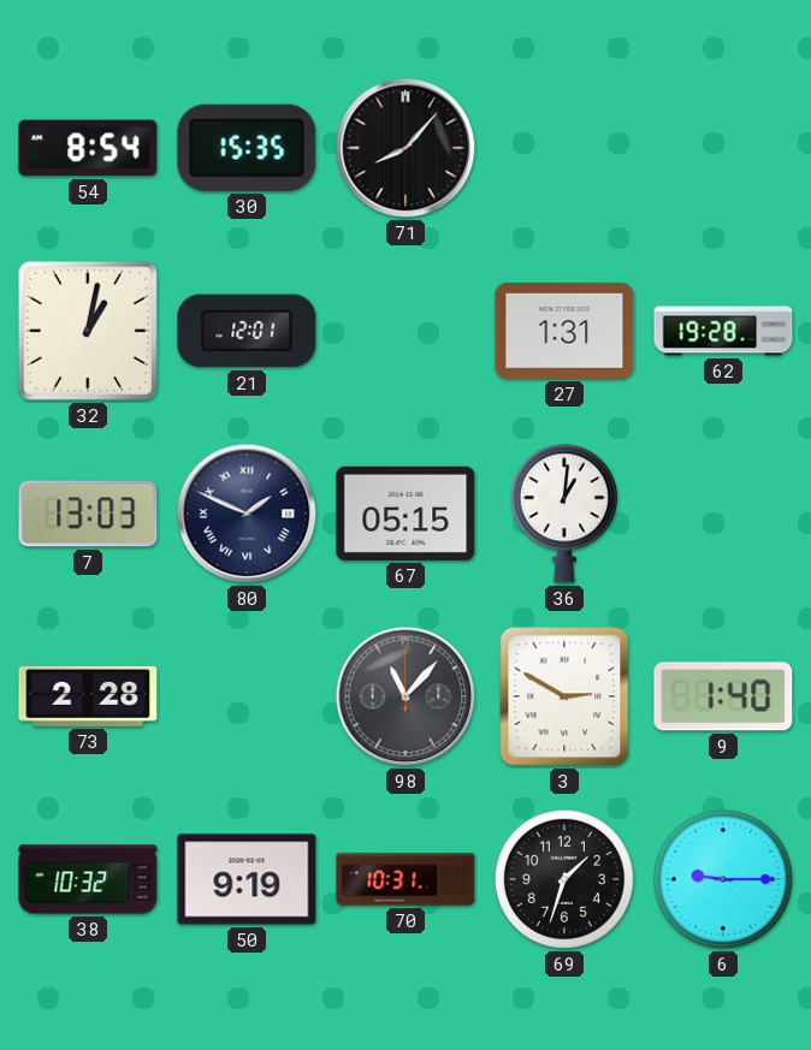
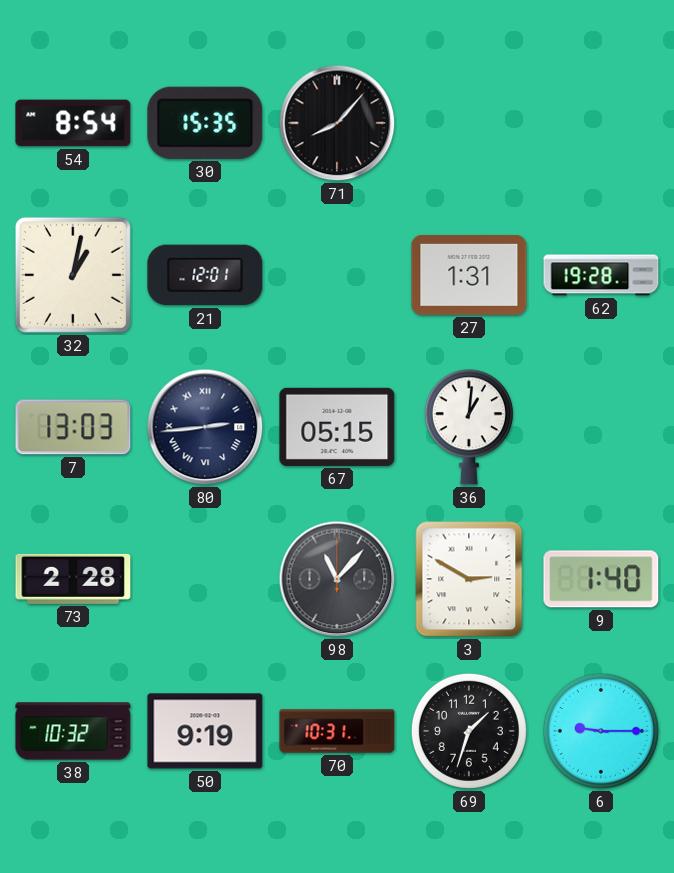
80: 1:49 -> 2:44 (205, 427)
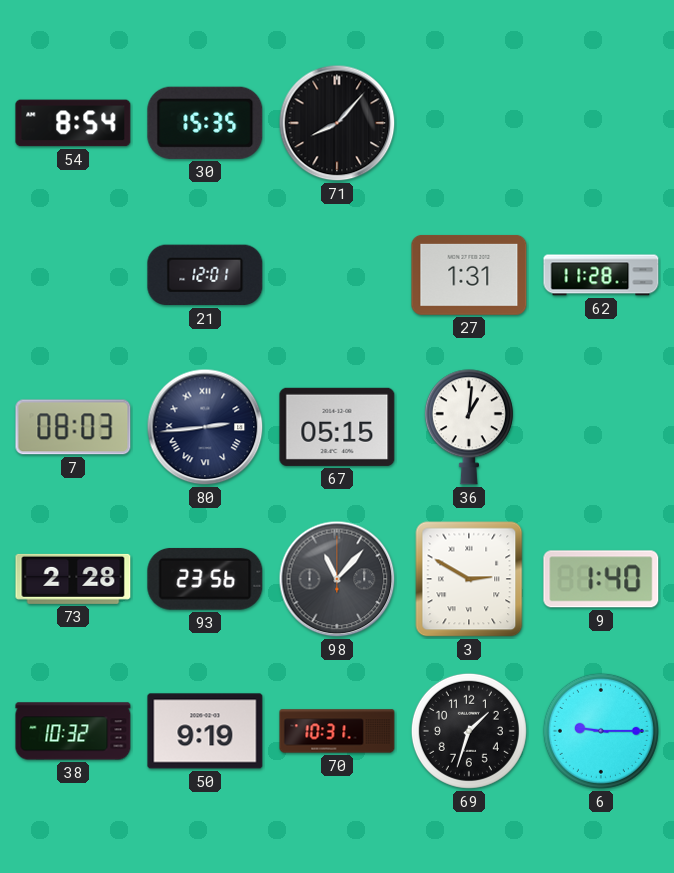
32: 1:02 -> none (73, 275)
62: 19:28 -> 11:28 (601, 275)
7: 13:03 -> 08:03 (73, 427)
93: none -> 23:56 (205, 579)
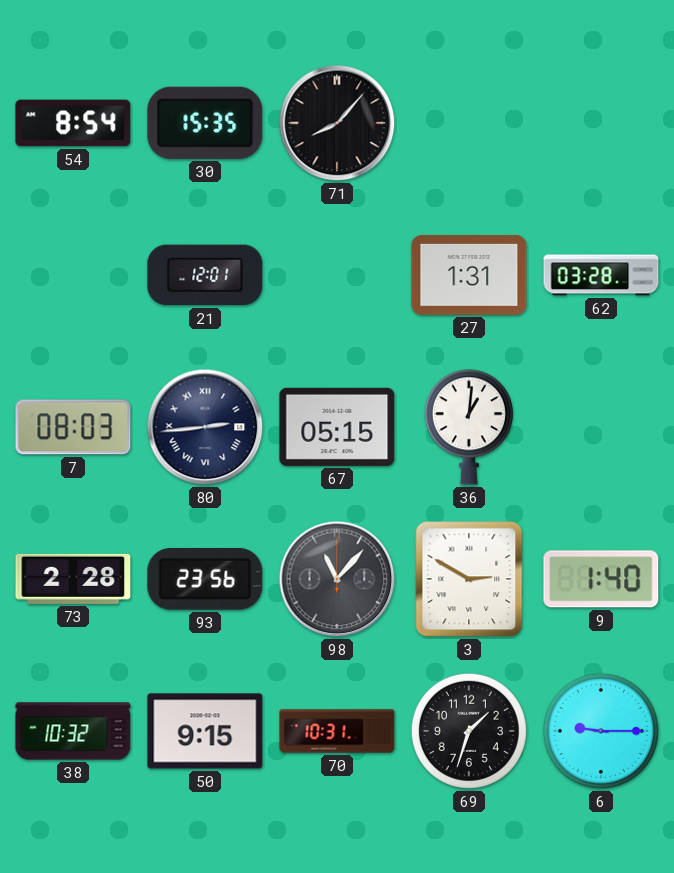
62: 11:28 -> 03:28 (601, 275)
50: 9:19 -> 9:15 (205, 731)
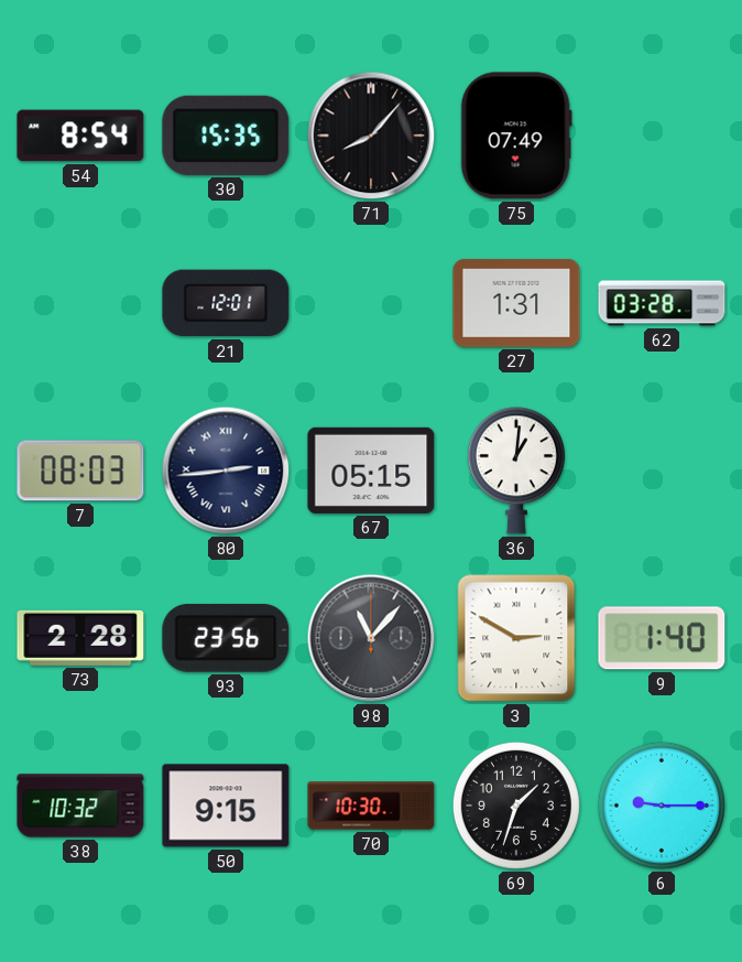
75: none -> 07:49 (516, 136)
70: 10:31 -> 10:30 (371, 806)
